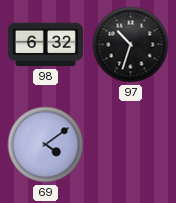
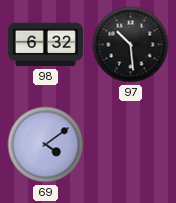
97: 10:33 -> 10:29 (131, 45)
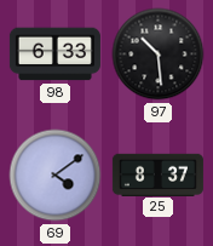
98: 6:32 -> 6:33 (54, 55)
25: none -> 8:37 (157, 175)
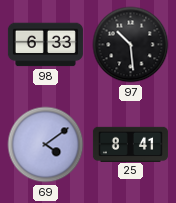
25: 8:37 -> 8:41 (130, 144)
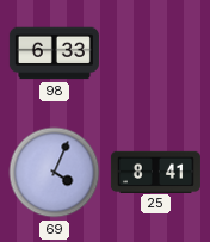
97: 10:29 -> none (131, 45)
69: 4:09 -> 4:04 (55, 173)
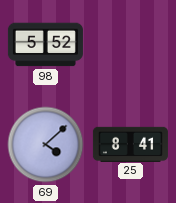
98: 6:33 -> 5:52 (45, 45)
69: 4:04 -> 4:08 (46, 145)
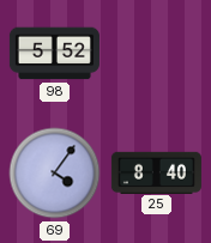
69: 4:08 -> 4:06 (55, 174)
25: 8:41 -> 8:40 (156, 172)
